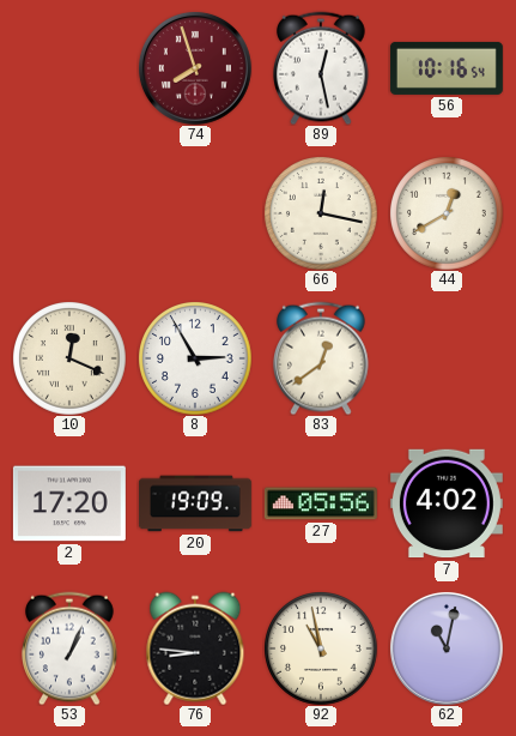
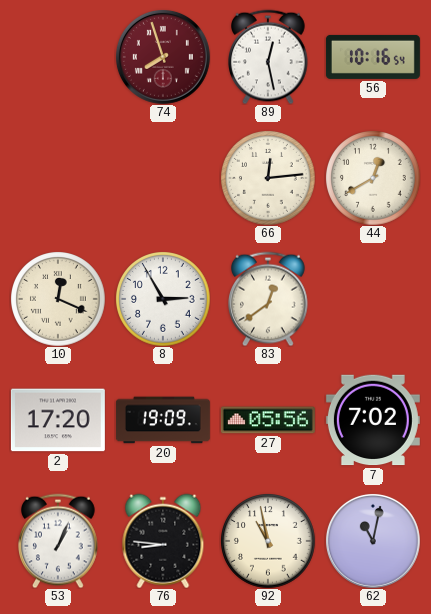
66: 12:17 -> 12:14 (268, 178)
7: 4:02 -> 7:02 (373, 420)
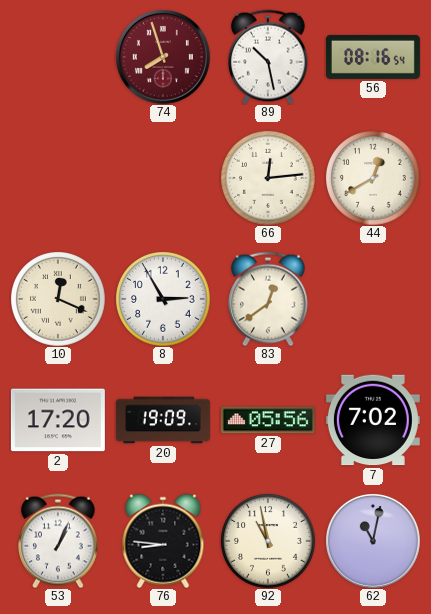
89: 12:28 -> 10:28 (269, 57)
56: 10:16 -> 08:16 (373, 57)
